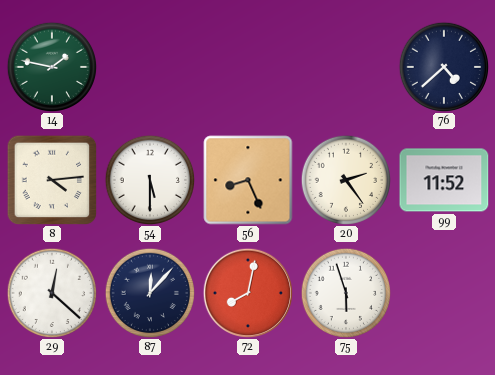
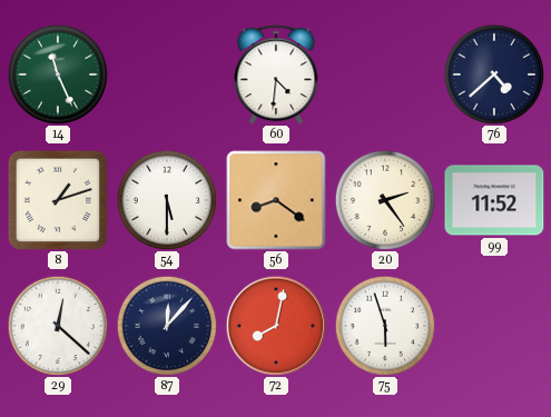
14: 1:47 -> 11:26 (57, 73)
60: none -> 4:31 (276, 75)
8: 4:14 -> 1:12 (58, 200)
56: 8:26 -> 8:21 (276, 200)
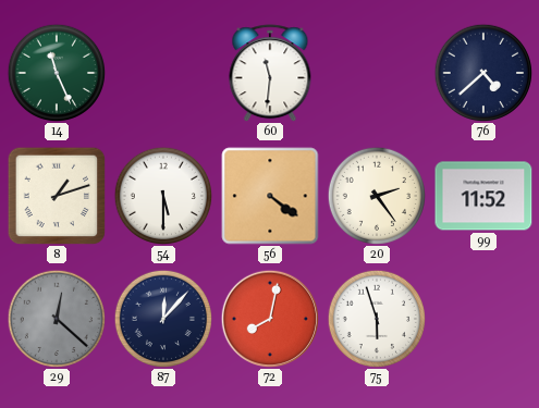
60: 4:31 -> 11:31 (270, 73)
56: 8:21 -> 4:21 (270, 196)
29 dial: white -> grey (56, 318)
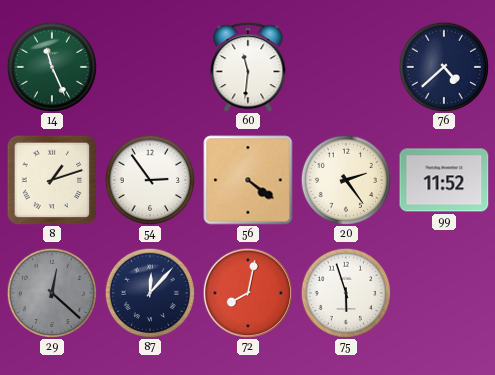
54: 5:30 -> 2:54 (149, 179)
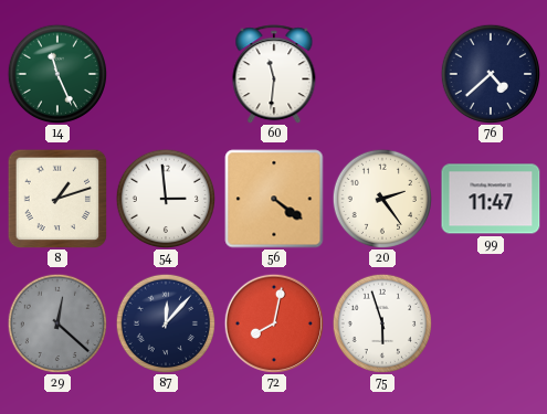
54: 2:54 -> 2:59 (165, 198)
99: 11:52 -> 11:47 (491, 199)
